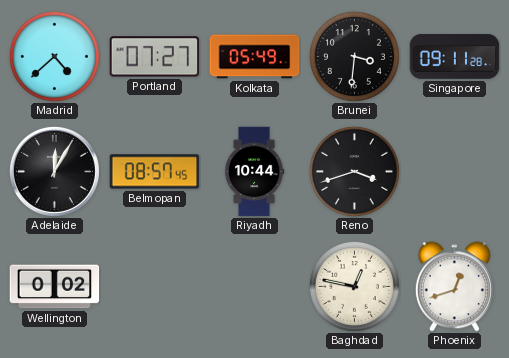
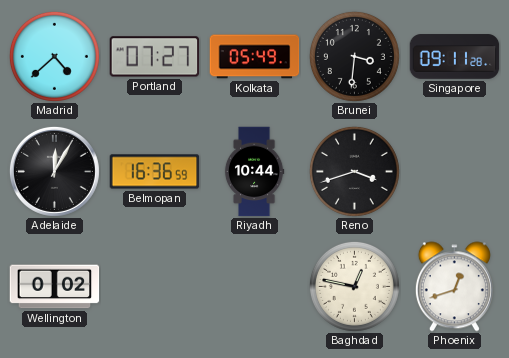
Belmopan: 08:57 -> 16:36 (155, 172)
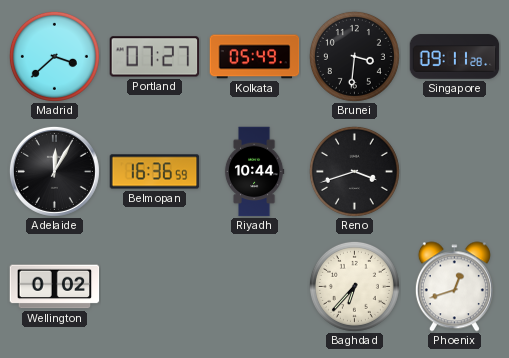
Madrid: 4:38 -> 3:38 (54, 56)
Baghdad: 12:47 -> 6:37 (354, 286)
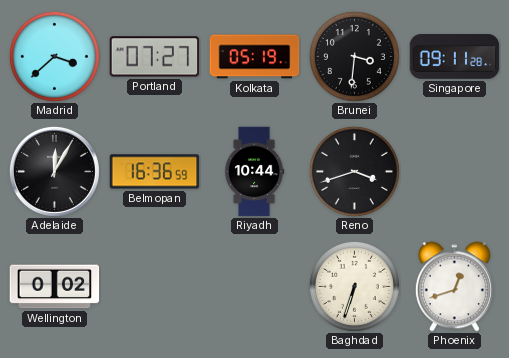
Kolkata: 05:49 -> 05:19 (255, 57)
Baghdad: 6:37 -> 6:33 (354, 286)
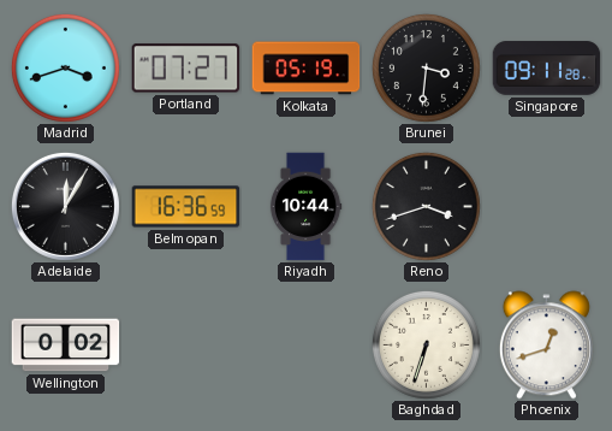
Madrid: 3:38 -> 3:42 (65, 67)
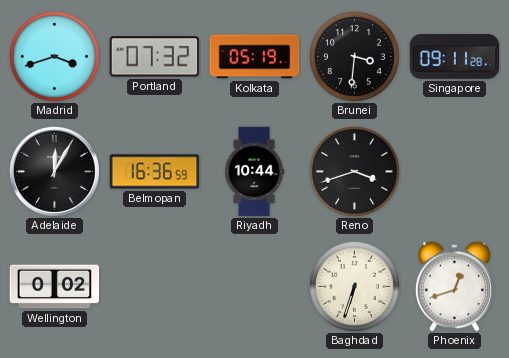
Portland: 07:27 -> 07:32 (155, 57)
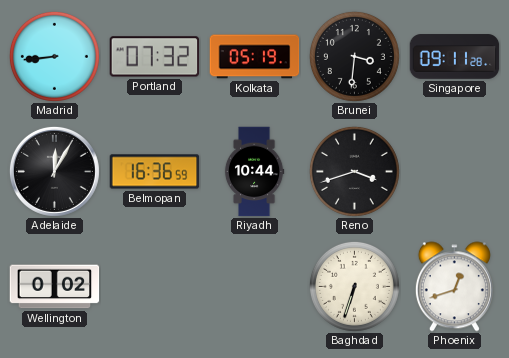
Madrid: 3:42 -> 8:44 (54, 56)
